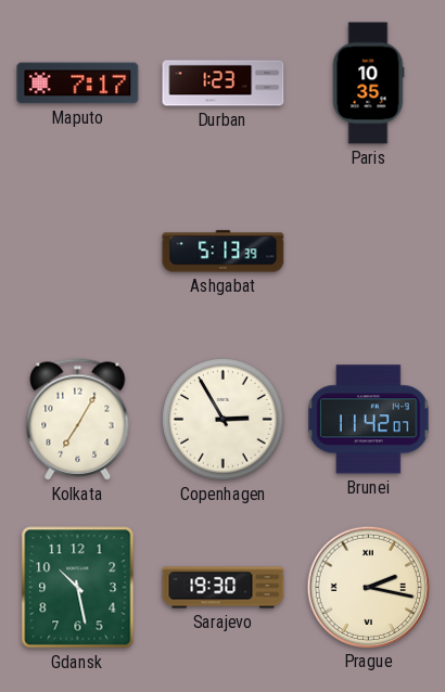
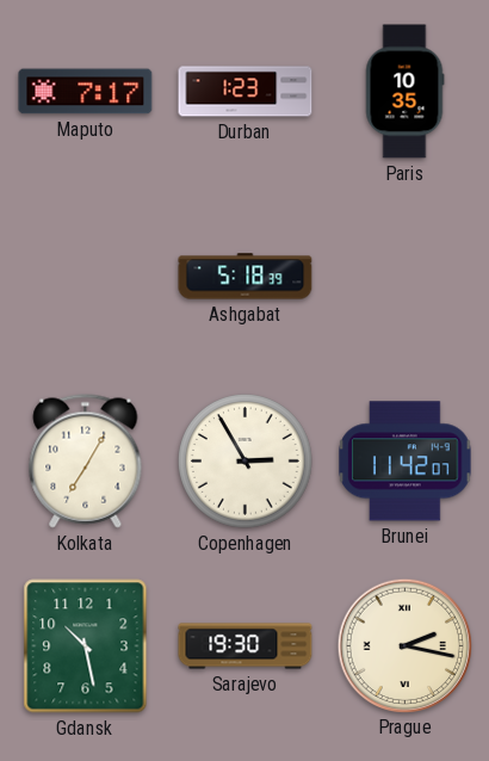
Ashgabat: 5:13 -> 5:18 (246, 277)
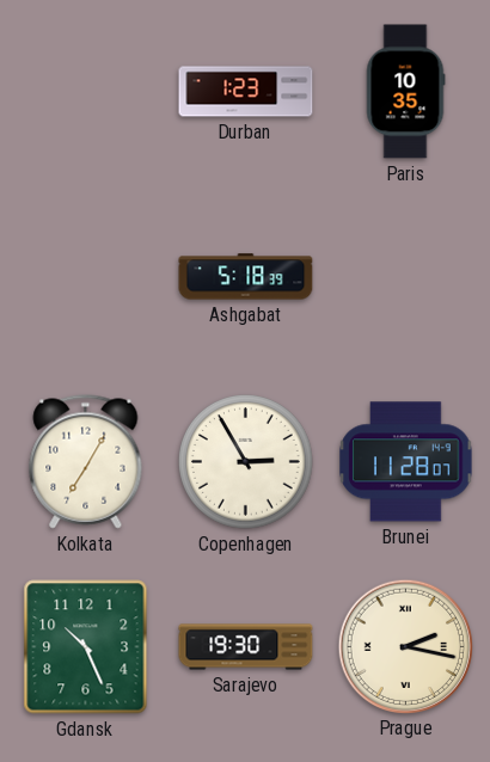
Maputo: 7:17 -> none (86, 92)
Brunei: 11:42 -> 11:28 (406, 462)
Gdansk: 10:28 -> 10:26 (86, 647)
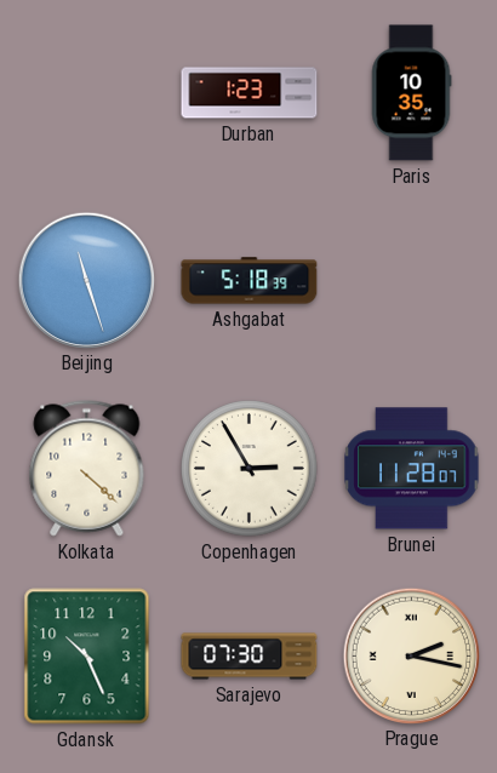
Beijing: none -> 11:27 (86, 280)
Kolkata: 7:05 -> 4:22 (87, 469)
Sarajevo: 19:30 -> 07:30 (250, 657)
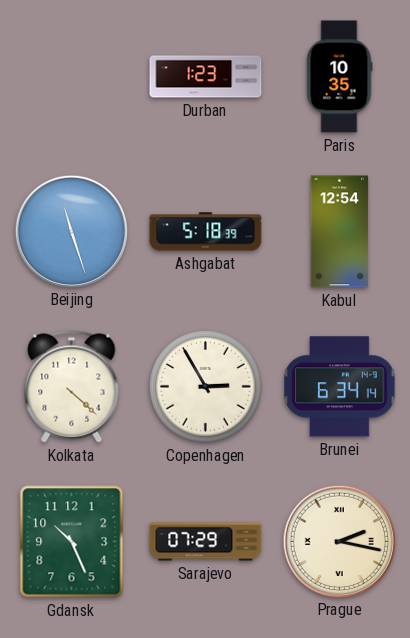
Kabul: none -> 12:54 (340, 232)
Brunei: 11:28 -> 6:34 (340, 387)
Sarajevo: 07:30 -> 07:29 (206, 542)
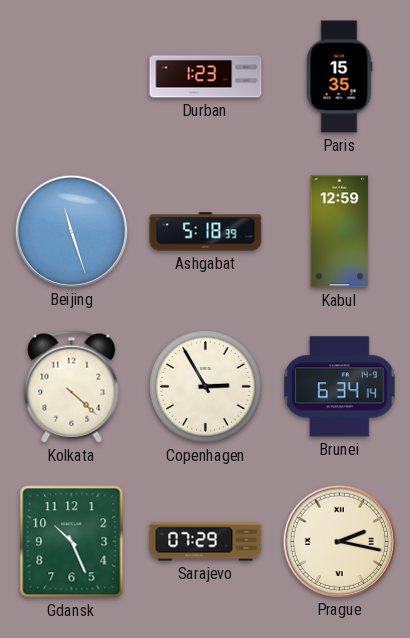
Paris: 10:35 -> 15:35 (339, 77)
Kabul: 12:54 -> 12:59 (340, 232)
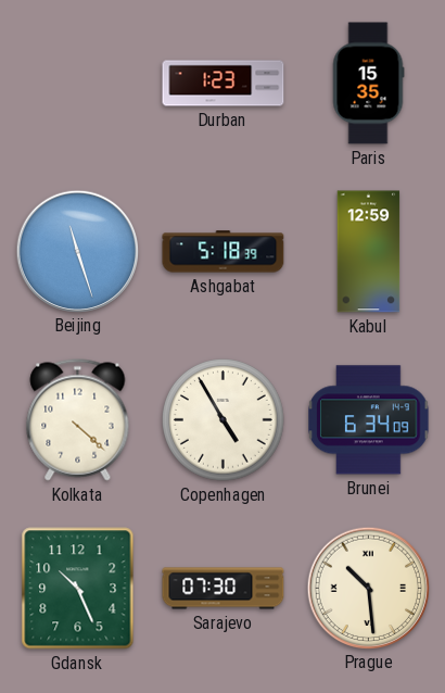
Copenhagen: 2:55 -> 4:55 (224, 420)
Brunei: 6:34:14 -> 6:34:09 (369, 420)
Sarajevo: 07:29 -> 07:30 (224, 589)
Prague: 2:17 -> 10:29 (368, 588)
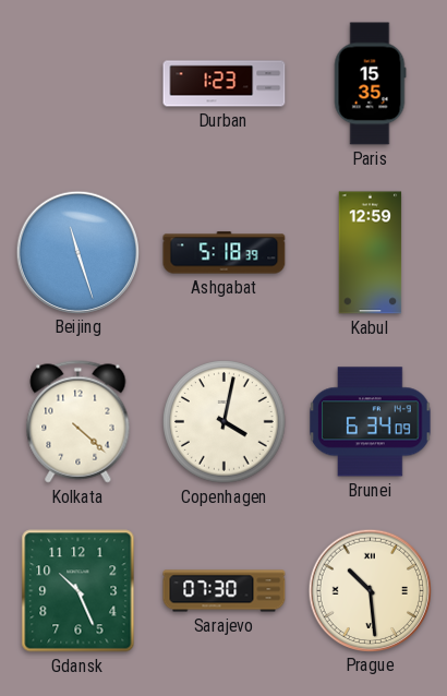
Copenhagen: 4:55 -> 4:02 (225, 422)
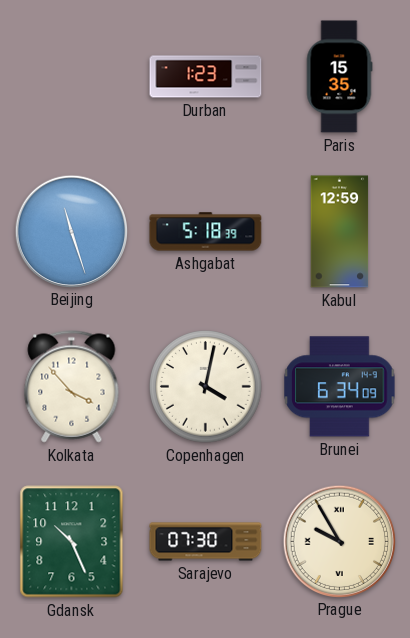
Kolkata: 4:22 -> 3:53 (72, 387)
Prague: 10:29 -> 9:55 (339, 541)
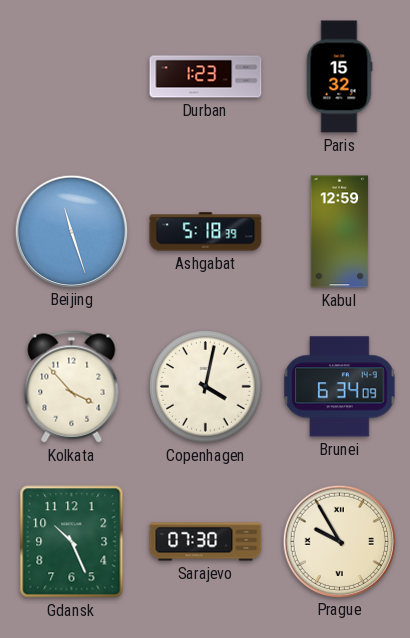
Paris: 15:35 -> 15:32 (339, 77)
